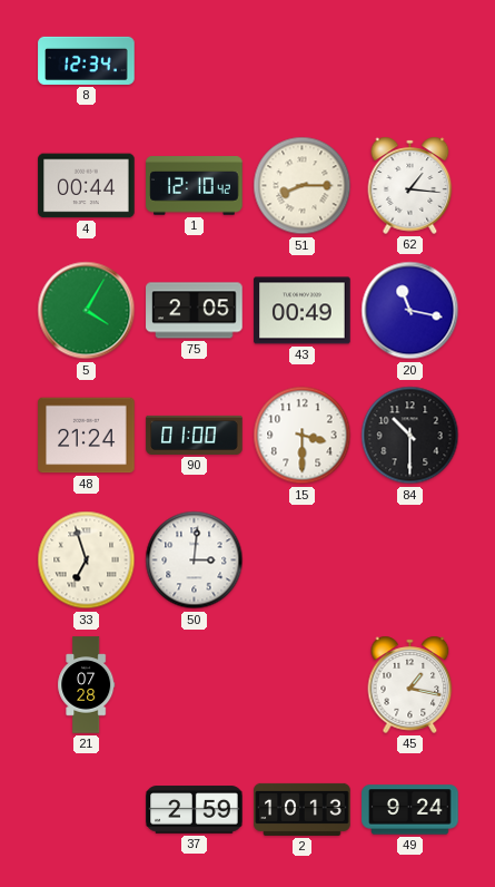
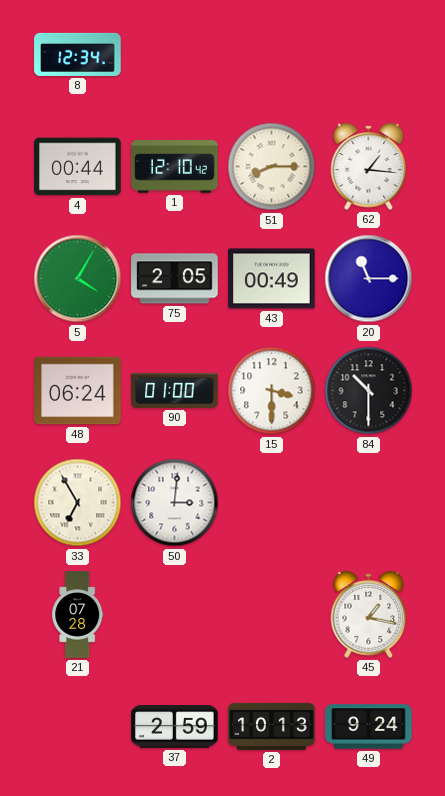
20: 11:17 -> 11:15 (369, 279)
48: 21:24 -> 06:24 (78, 391)
33: 6:57 -> 6:55 (78, 503)
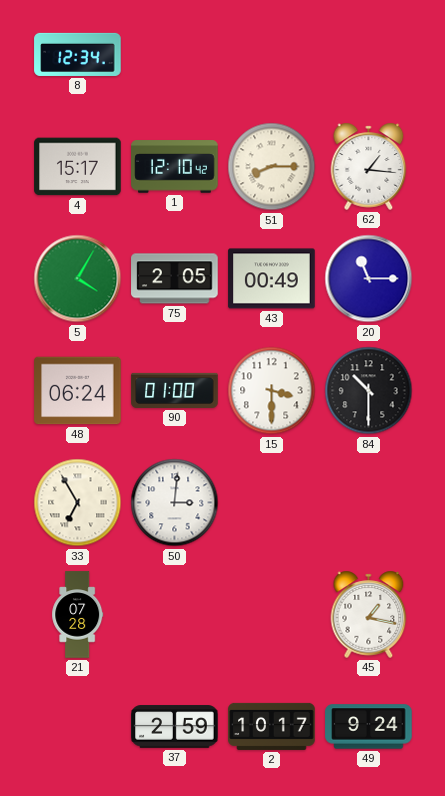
4: 00:44 -> 15:17 (78, 167)
2: 10:13 -> 10:17 (272, 726)
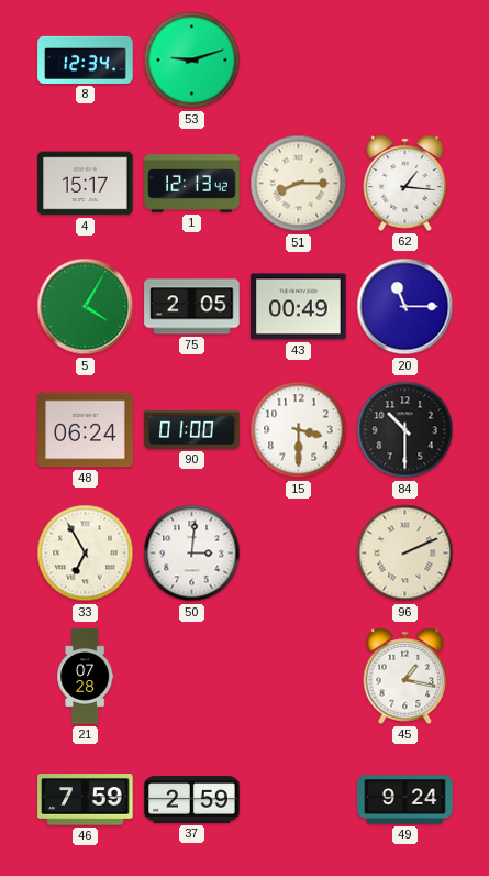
53: none -> 9:12 (192, 61)
1: 12:10 -> 12:13 (192, 184)
96: none -> 2:11 (405, 554)
46: none -> 7:59 (86, 800)
2: 10:17 -> none (272, 726)
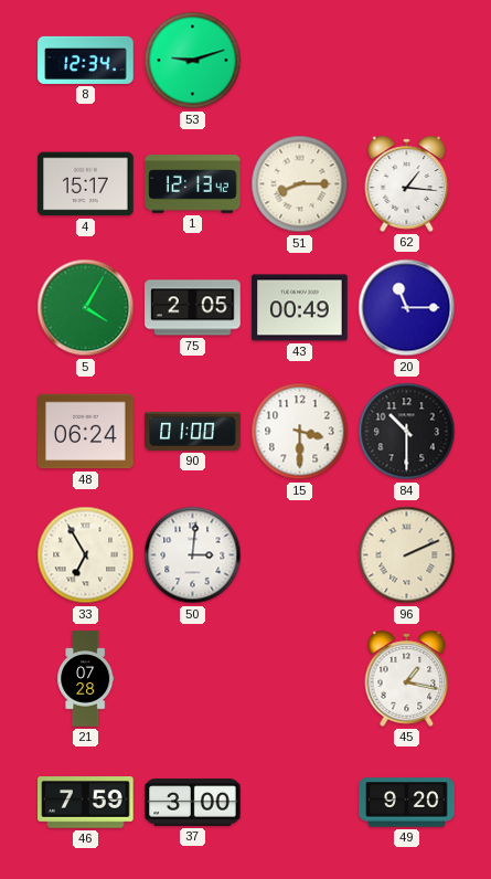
37: 2:59 -> 3:00 (193, 803)
49: 9:24 -> 9:20 (407, 803)
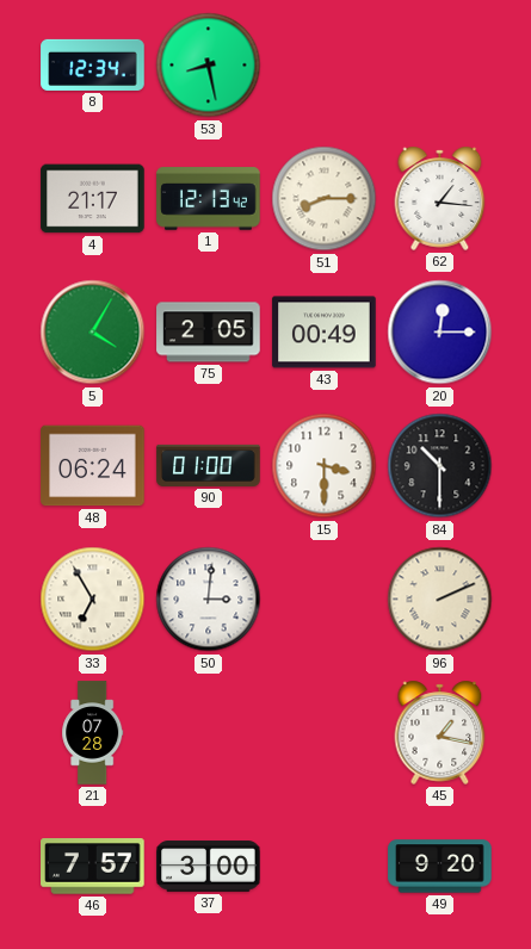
53: 9:12 -> 8:28 (209, 66)
4: 15:17 -> 21:17 (93, 199)
20: 11:15 -> 12:15 (440, 333)
46: 7:59 -> 7:57 (93, 867)
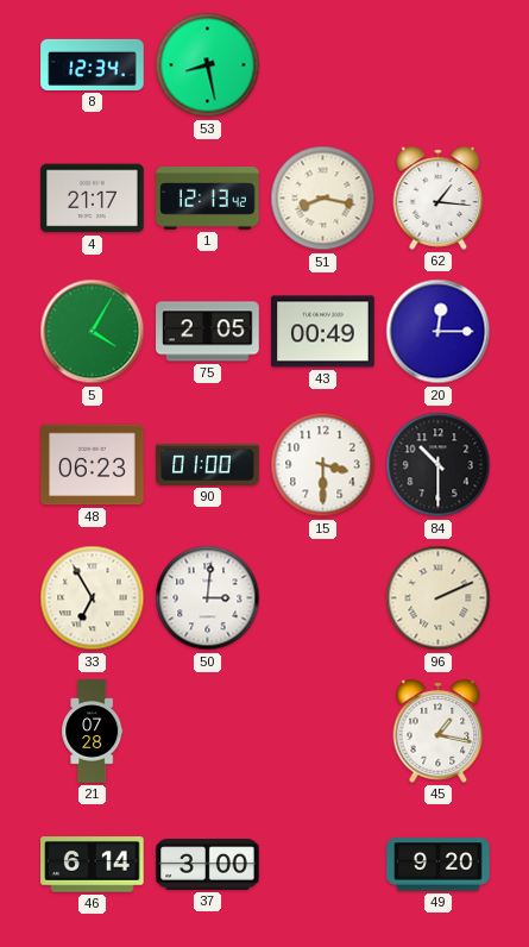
51: 8:15 -> 8:17 (323, 199)
48: 06:24 -> 06:23 (93, 465)
46: 7:57 -> 6:14 (93, 865)
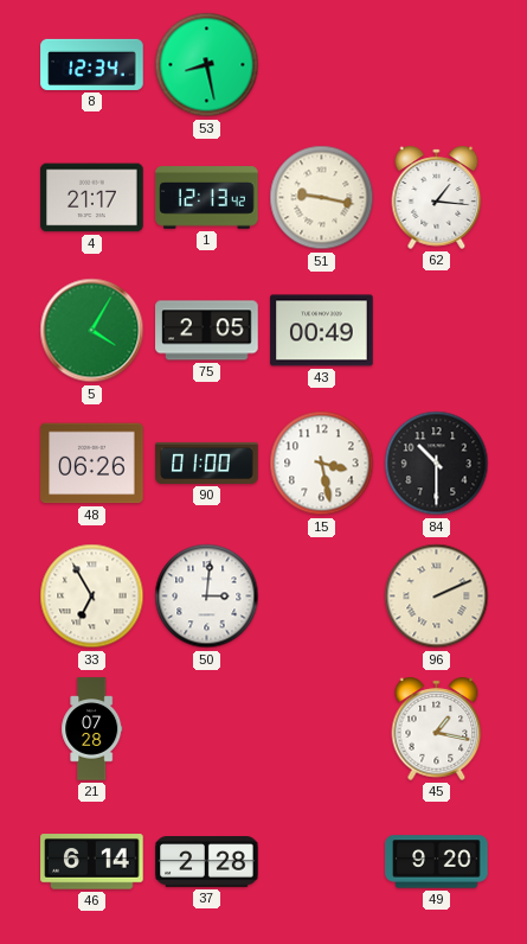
51: 8:17 -> 9:17 (322, 198)
20: 12:15 -> none (439, 332)
48: 06:23 -> 06:26 (92, 464)
15: 3:30 -> 3:28 (322, 464)
37: 3:00 -> 2:28 (207, 862)
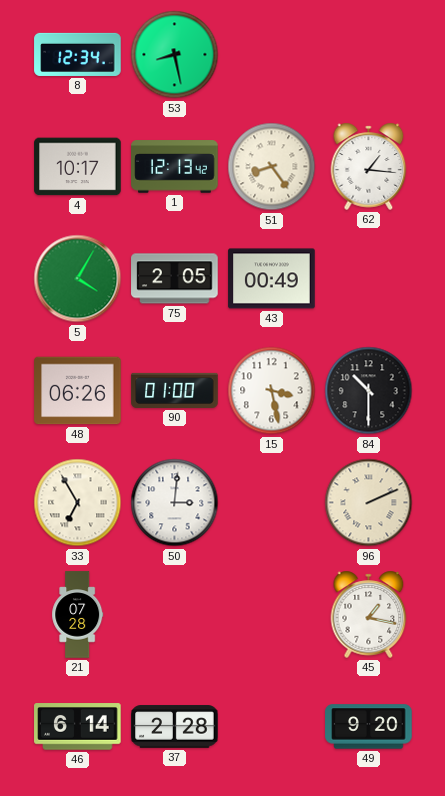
4: 21:17 -> 10:17 (78, 167)
51: 9:17 -> 8:24 (272, 167)
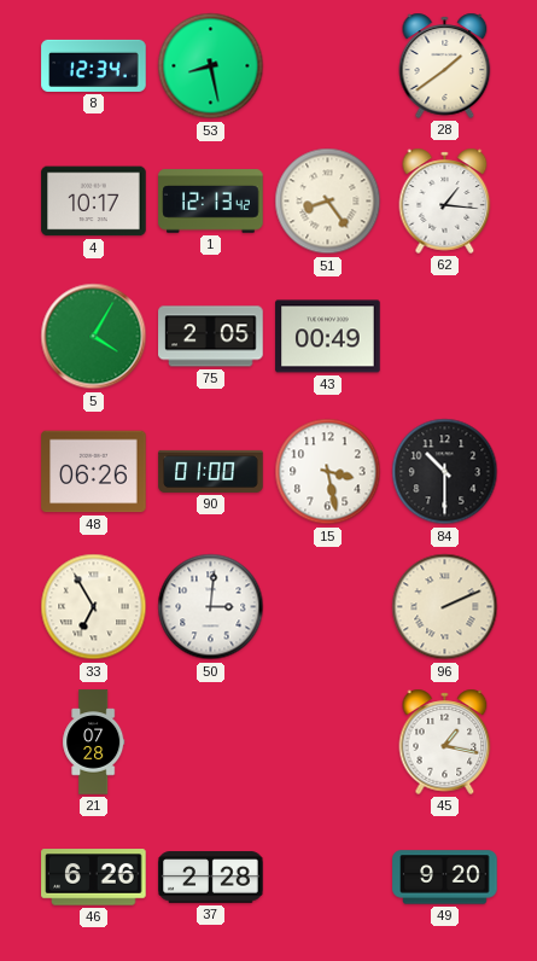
28: none -> 1:39 (445, 65)
46: 6:14 -> 6:26 (94, 878)
